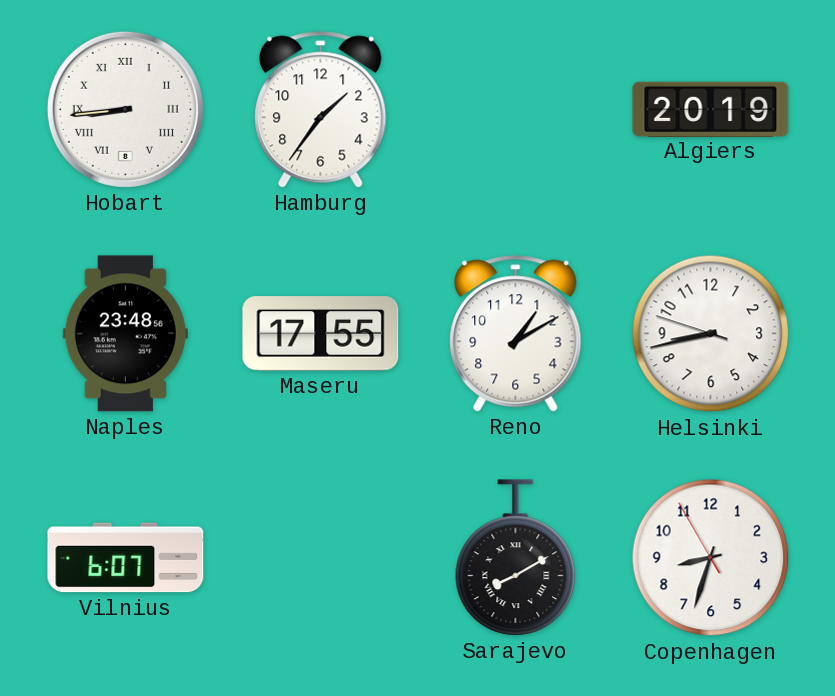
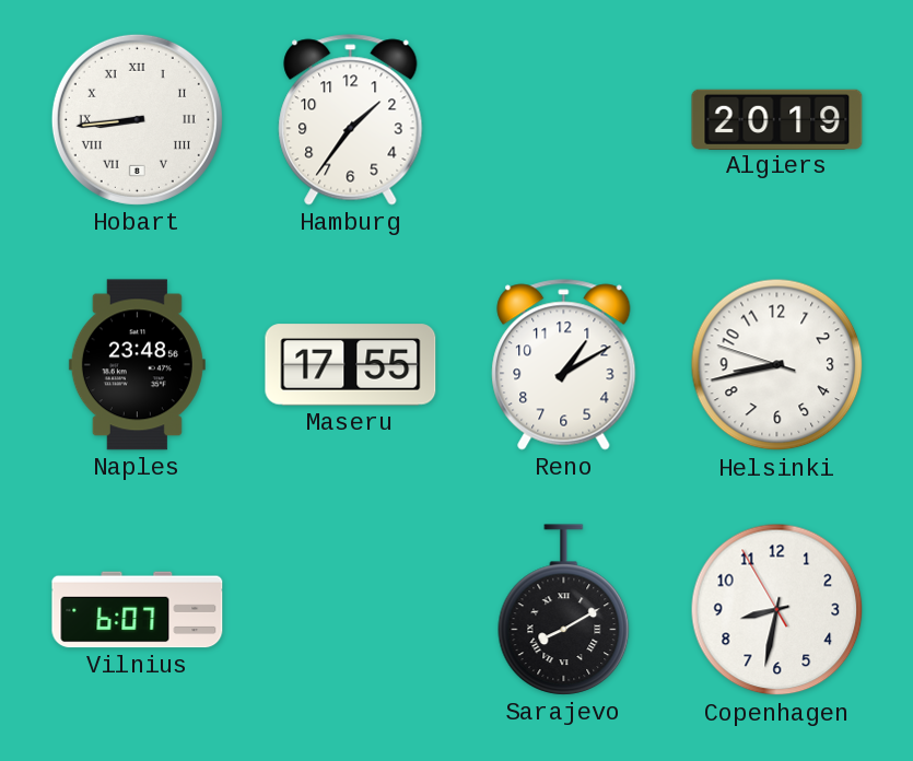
Copenhagen: 8:32 -> 8:31 (777, 610)
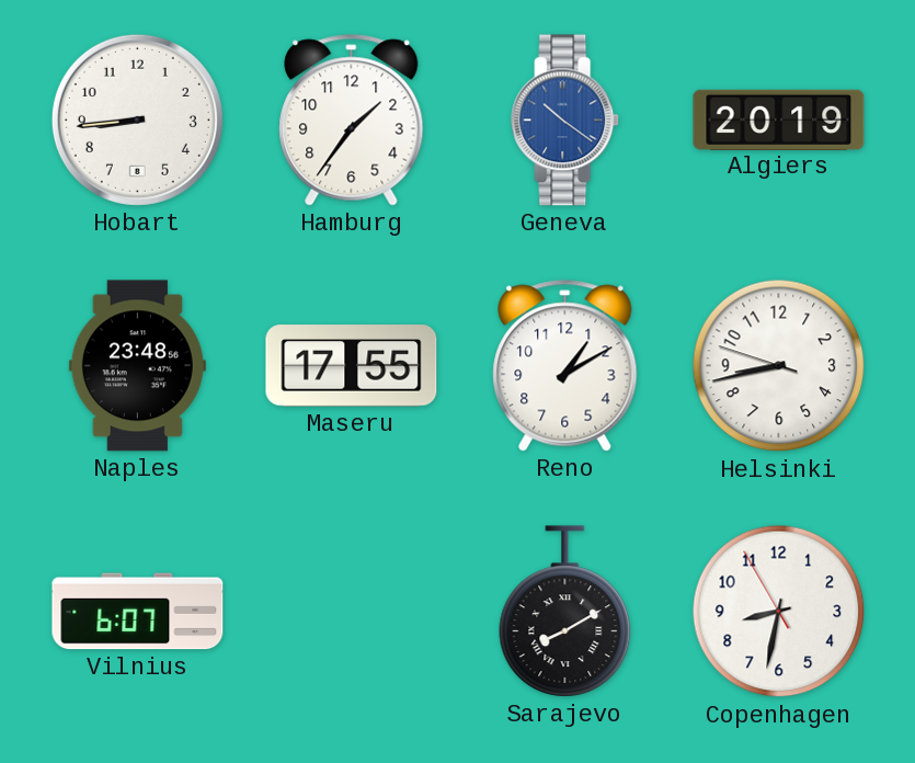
Hobart numerals: Roman -> Arabic (137, 119)
Geneva: none -> 10:21 (565, 121)
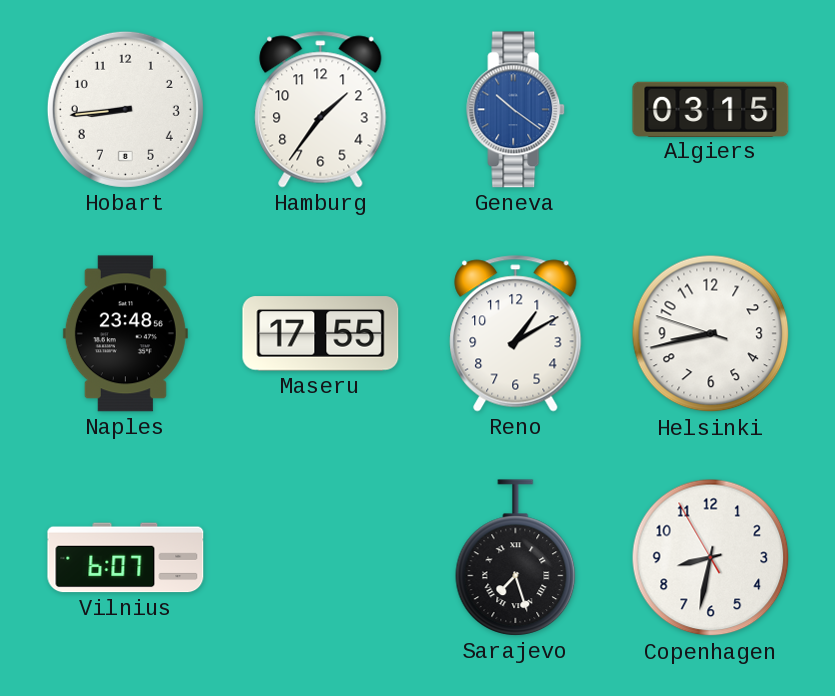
Algiers: 20:19 -> 03:15 (711, 109)
Sarajevo: 8:10 -> 7:27 (516, 558)
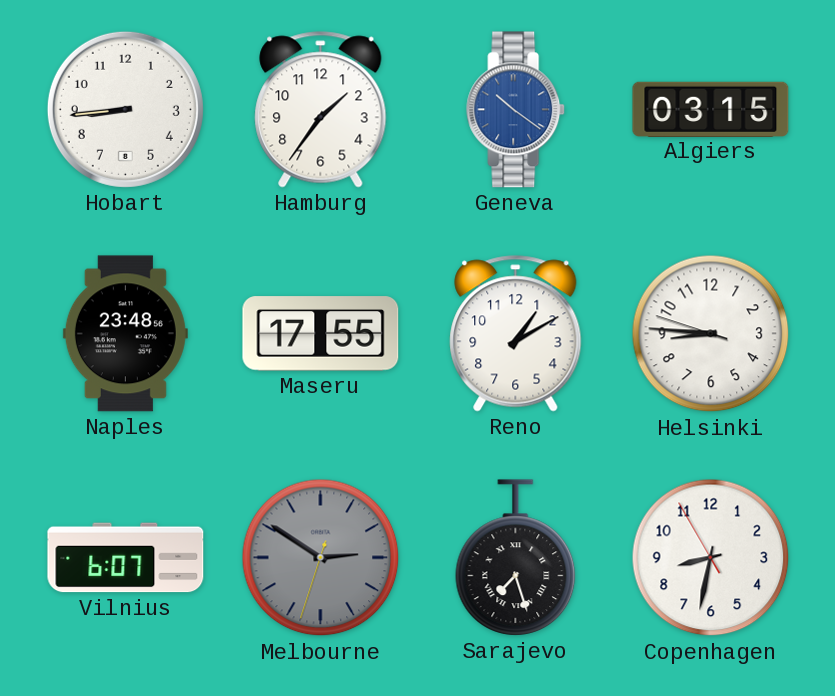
Helsinki: 8:42 -> 8:45 (711, 334)
Melbourne: none -> 2:50 (321, 558)
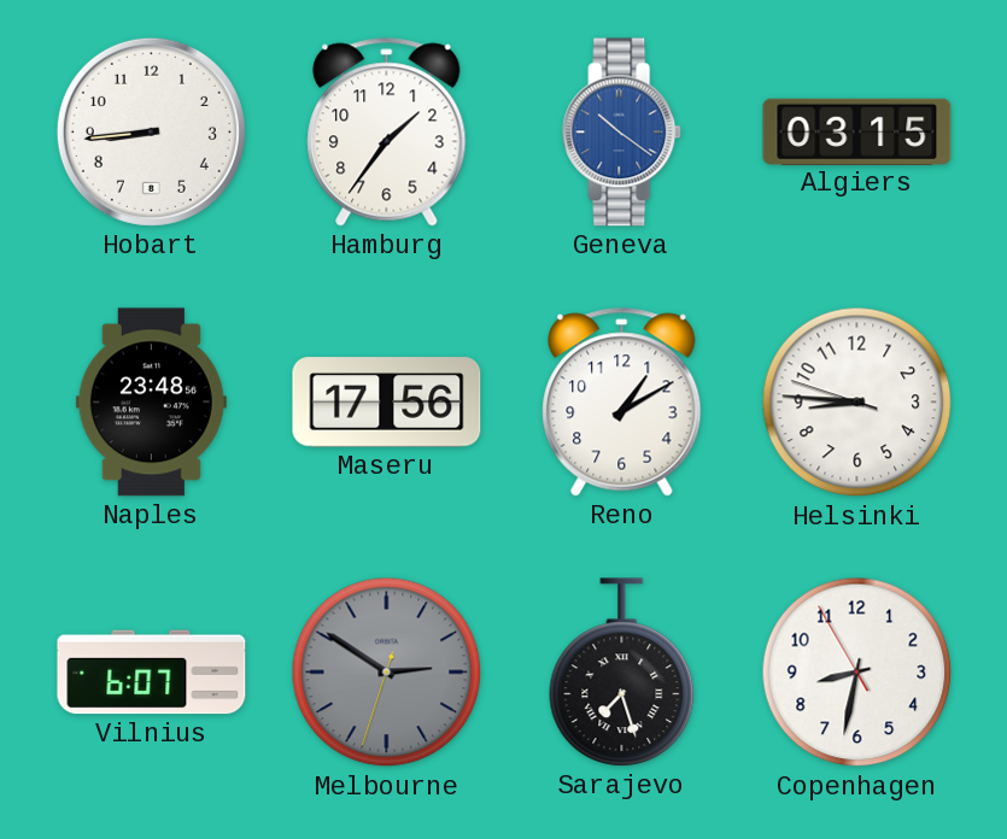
Maseru: 17:55 -> 17:56 (387, 403)
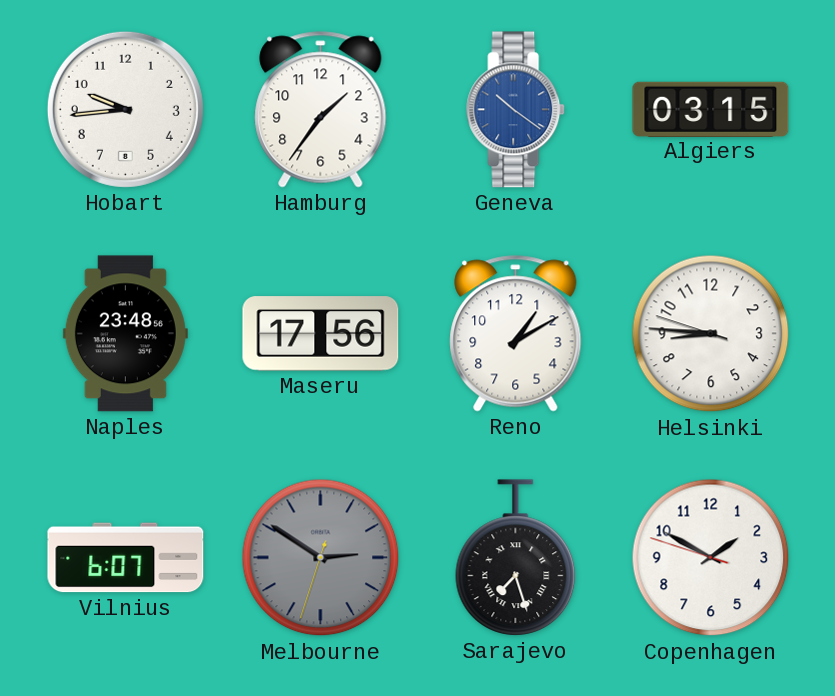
Hobart: 8:44 -> 9:44 (125, 109)
Copenhagen: 8:31 -> 1:49 (711, 558)
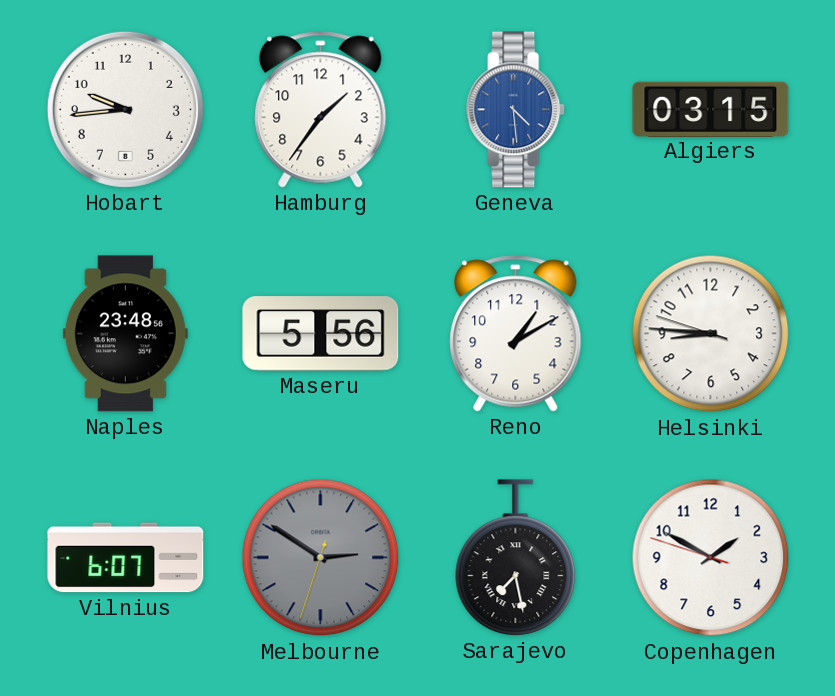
Geneva: 10:21 -> 4:29 (516, 110)
Maseru: 17:56 -> 5:56 (321, 334)
Sarajevo: 7:27 -> 7:28 (516, 558)
